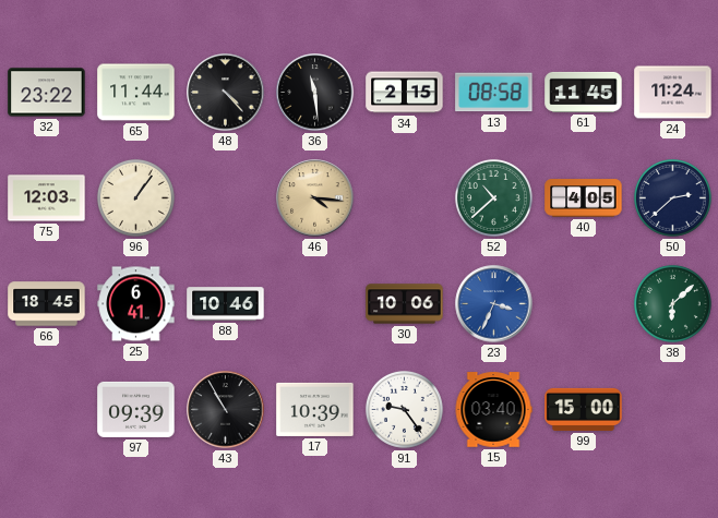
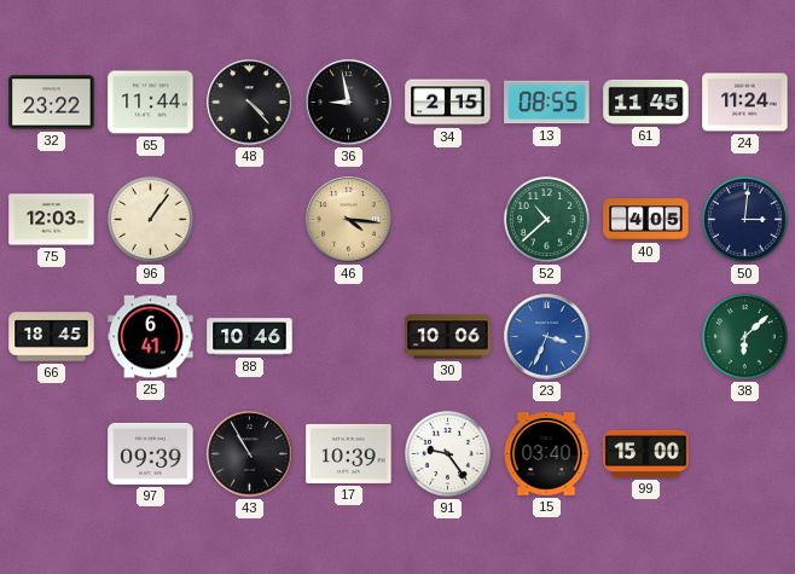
36: 11:29 -> 8:58 (349, 103)
13: 08:58 -> 08:55 (547, 103)
50: 2:38 -> 3:01 (744, 219)
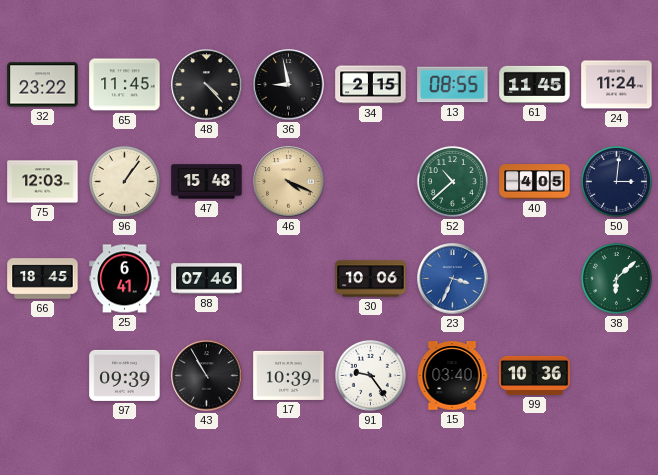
65: 11:44 -> 11:45 (125, 85)
47: none -> 15:48 (207, 182)
46: 4:16 -> 4:19 (289, 182)
88: 10:46 -> 07:46 (207, 279)
99: 15:00 -> 10:36 (535, 375)
